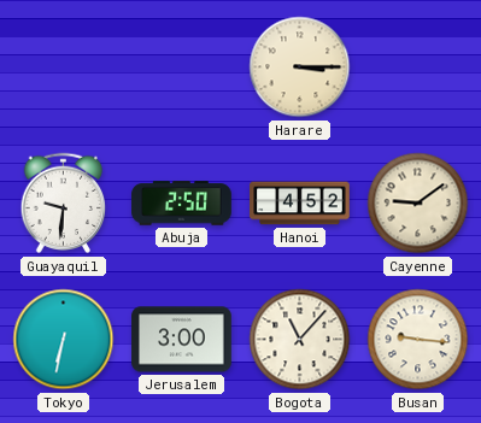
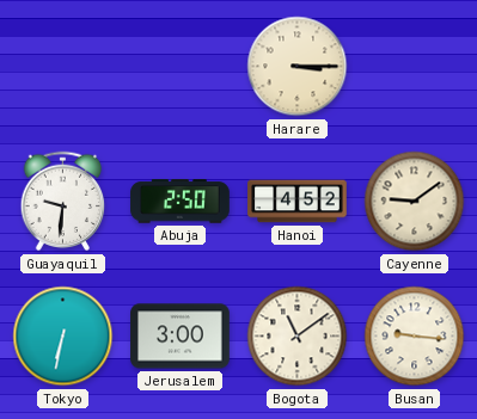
Bogota: 11:07 -> 11:09 (298, 337)
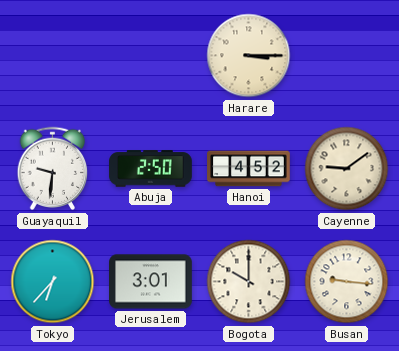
Tokyo: 6:32 -> 6:37 (53, 282)
Jerusalem: 3:00 -> 3:01 (151, 282)
Bogota: 11:09 -> 10:00 (249, 282)
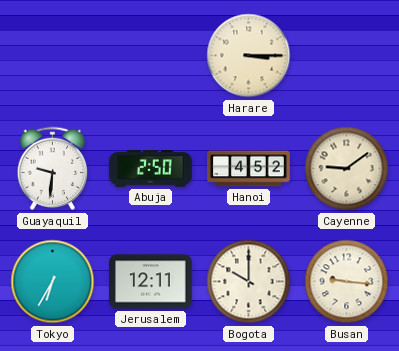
Tokyo: 6:37 -> 6:35 (53, 282)
Jerusalem: 3:01 -> 12:11 (151, 282)
